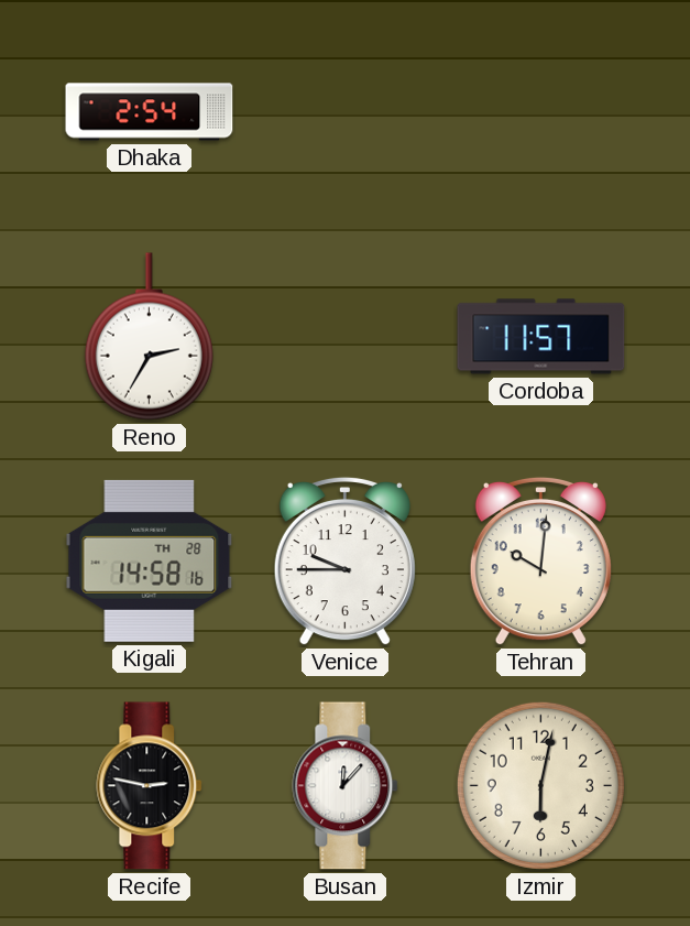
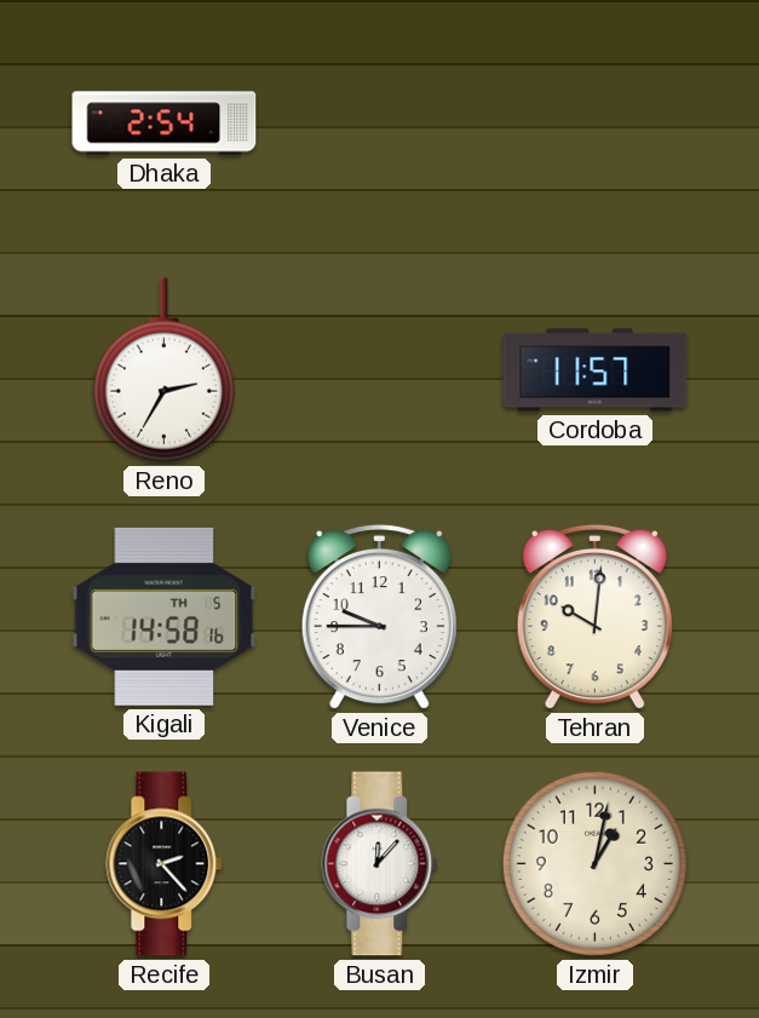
Kigali date: TH 28 -> TH 5 (165, 616)
Recife: 2:47 -> 2:23 (165, 864)
Izmir: 6:02 -> 1:02 (594, 863)
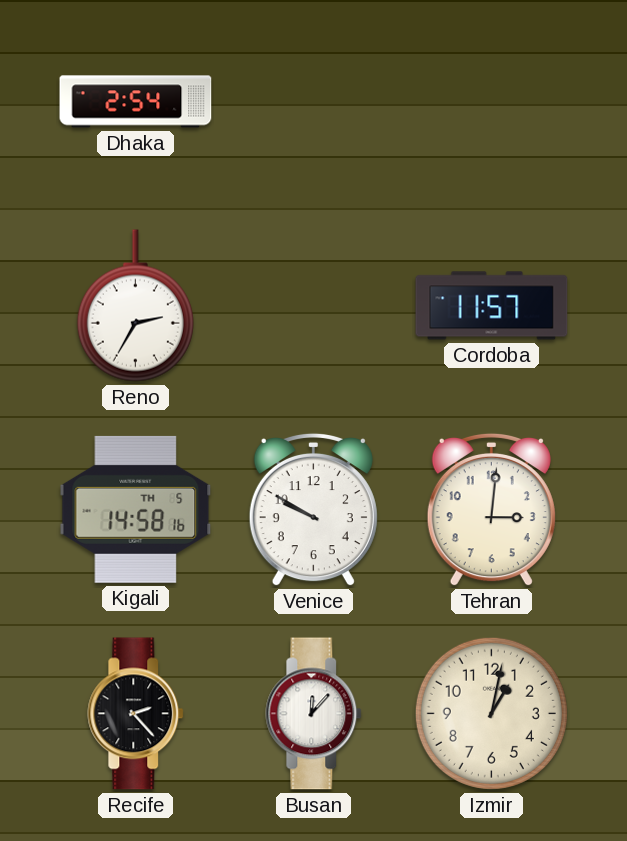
Venice: 9:45 -> 9:50 (313, 510)
Tehran: 10:01 -> 3:01 (491, 510)
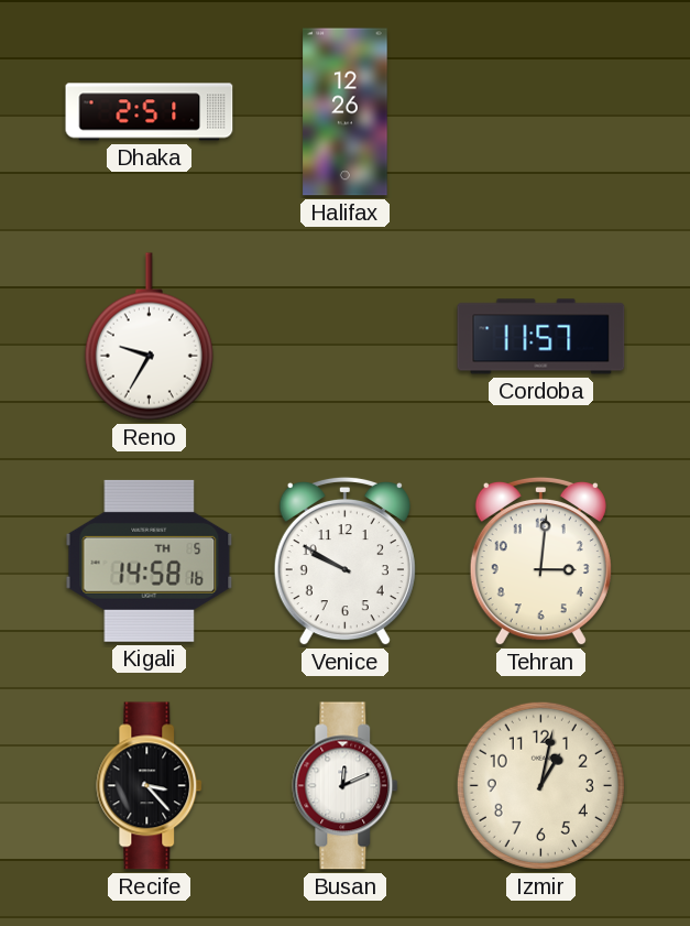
Dhaka: 2:54 -> 2:51 (150, 112)
Halifax: none -> 12:26 (346, 112)
Reno: 2:35 -> 9:35 (149, 337)
Recife: 2:23 -> 3:23 (150, 786)
Busan: 12:07 -> 12:11 (346, 786)
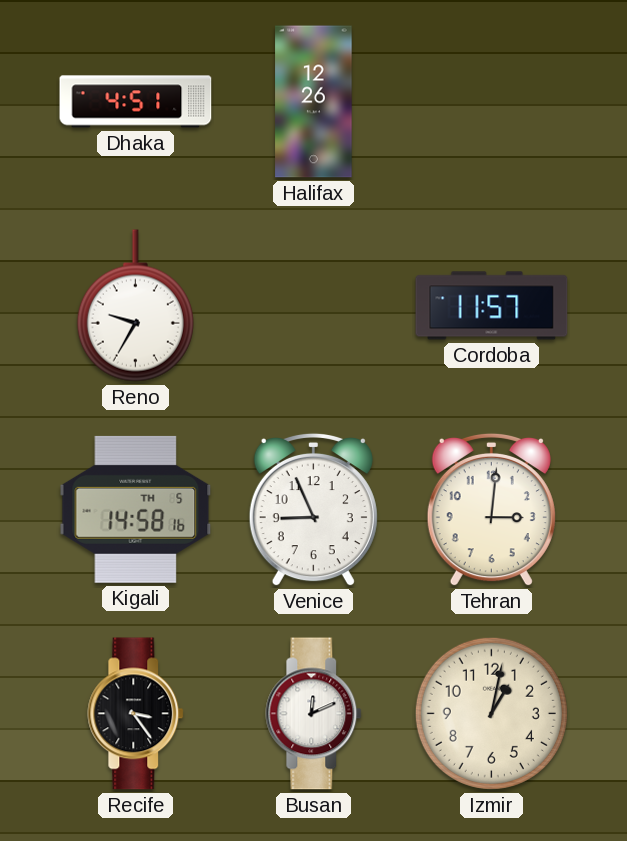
Dhaka: 2:51 -> 4:51 (136, 102)
Venice: 9:50 -> 8:56 (313, 510)
Recife: 3:23 -> 3:24 (136, 714)
